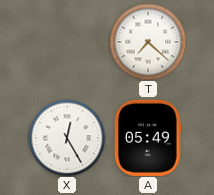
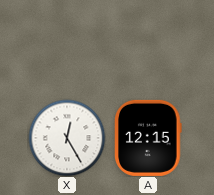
T: 7:22 -> none (148, 42)
A: 05:49 -> 12:15 (148, 138)
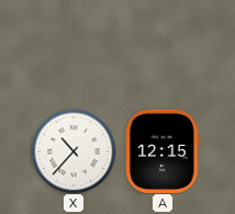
X: 12:25 -> 10:37 (74, 151)
